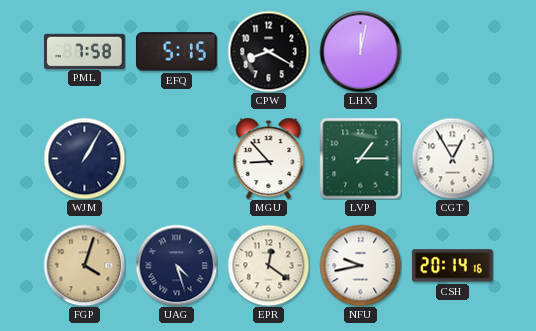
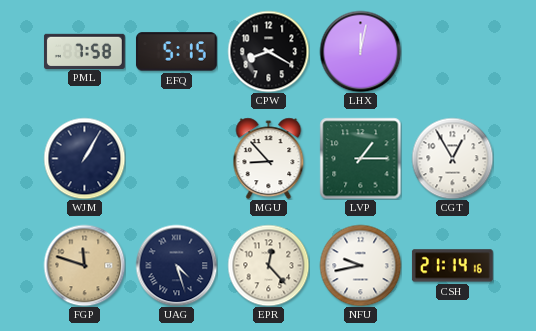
FGP: 4:03 -> 11:48 (84, 265)
EPR: 12:21 -> 12:23 (268, 265)
CSH: 20:14 -> 21:14 (452, 266)
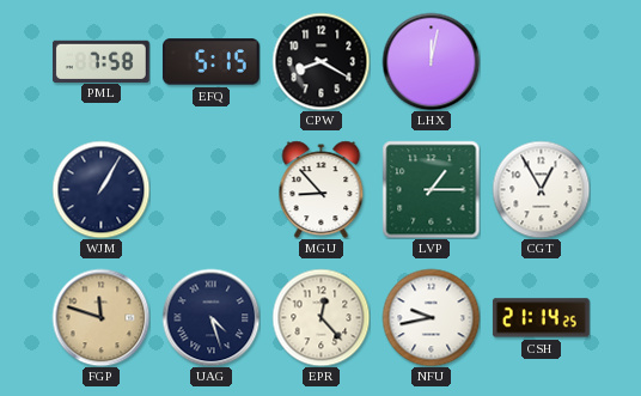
CSH: 21:14:16 -> 21:14:25 (541, 318)
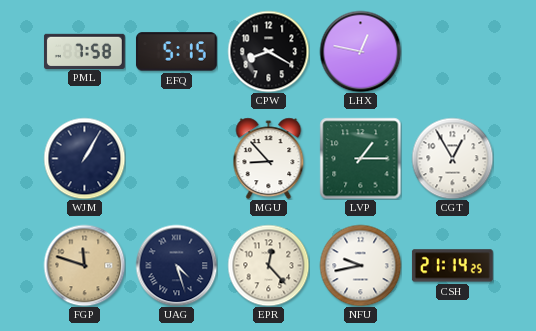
LHX: 12:02 -> 12:47 (360, 51)
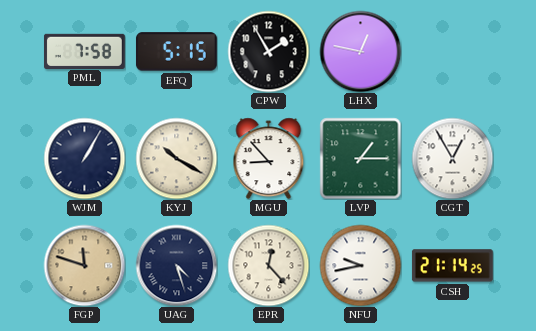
CPW: 8:20 -> 1:55 (268, 51)
KYJ: none -> 10:20 (176, 158)
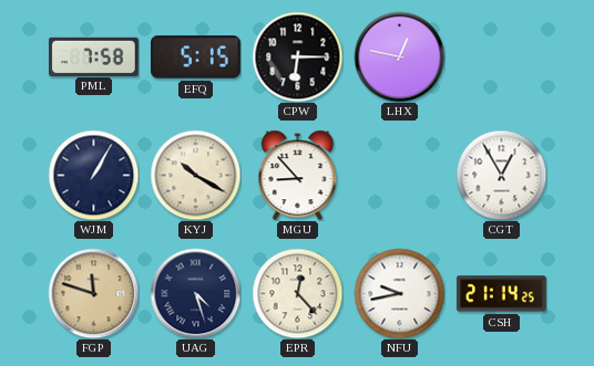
CPW: 1:55 -> 6:15 (297, 56)
LVP: 1:15 -> none (360, 158)
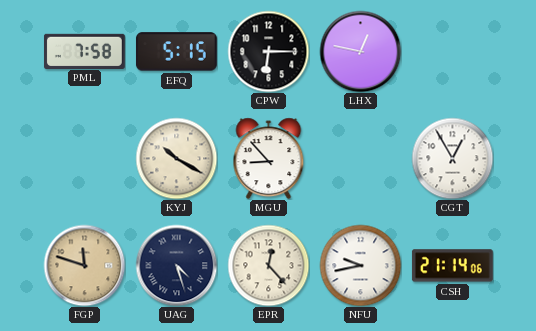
WJM: 1:05 -> none (93, 175)
CSH: 21:14:25 -> 21:14:06 (452, 266)
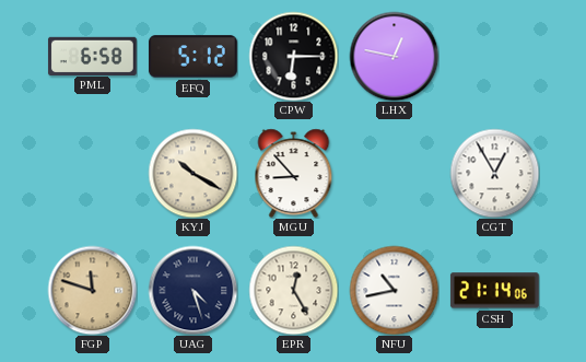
PML: 7:58 -> 6:58 (92, 56)
EFQ: 5:15 -> 5:12 (192, 57)
EPR: 12:23 -> 12:25 (293, 290)
NFU: 9:43 -> 10:43 (394, 290)
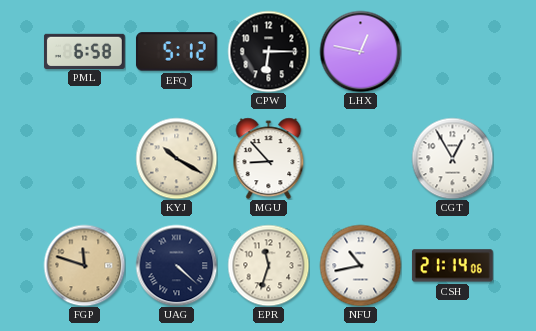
UAG: 4:27 -> 4:22 (176, 265)
EPR: 12:25 -> 11:33 (268, 265)
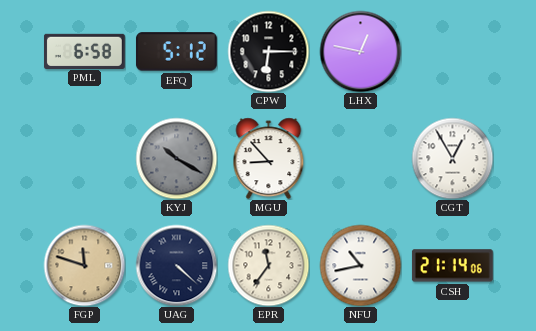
KYJ dial: cream -> grey (176, 158)
EPR: 11:33 -> 11:36 (268, 265)
